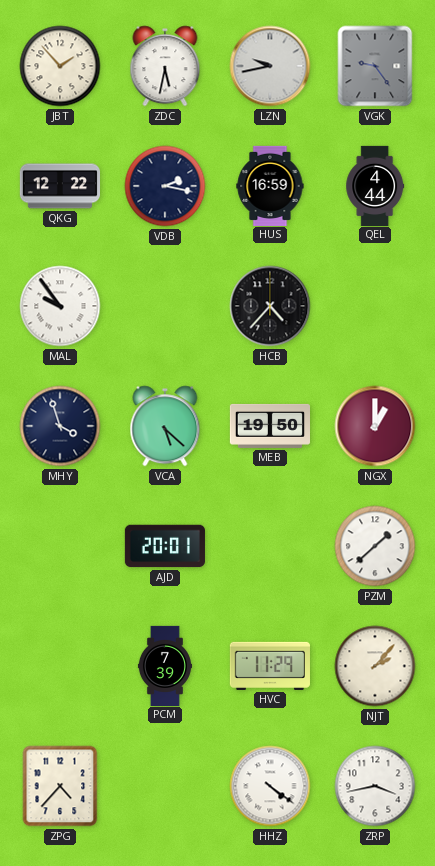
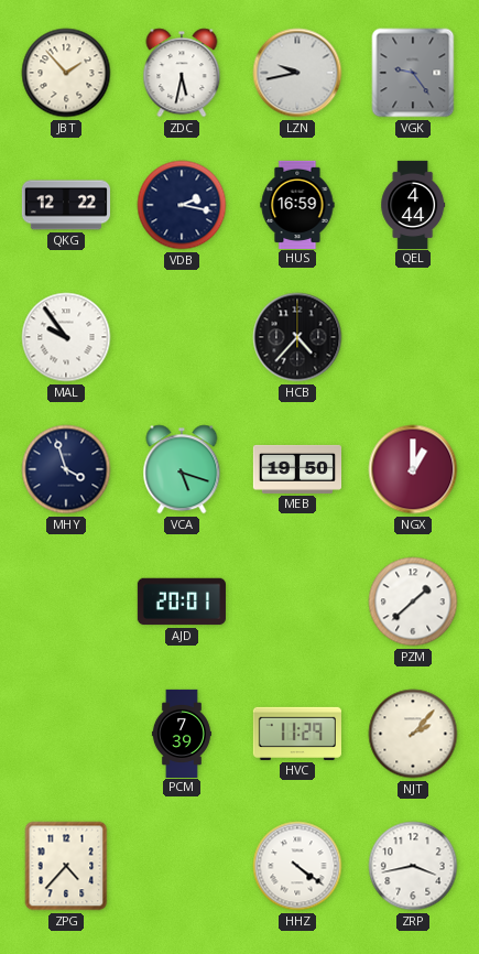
VCA: 5:22 -> 5:18 (182, 469)
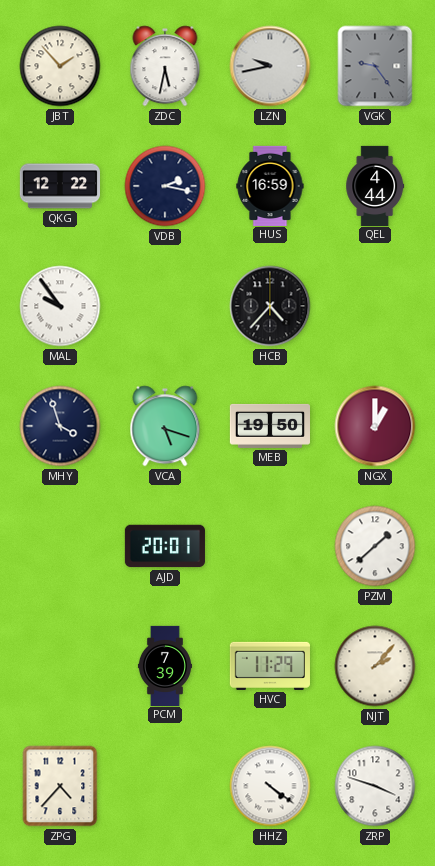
ZRP: 3:43 -> 3:48 (375, 786)
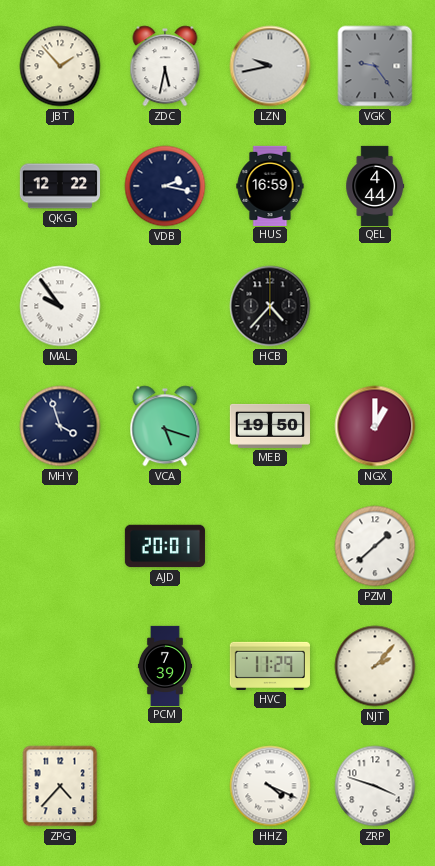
HHZ: 4:21 -> 4:19 (270, 786)
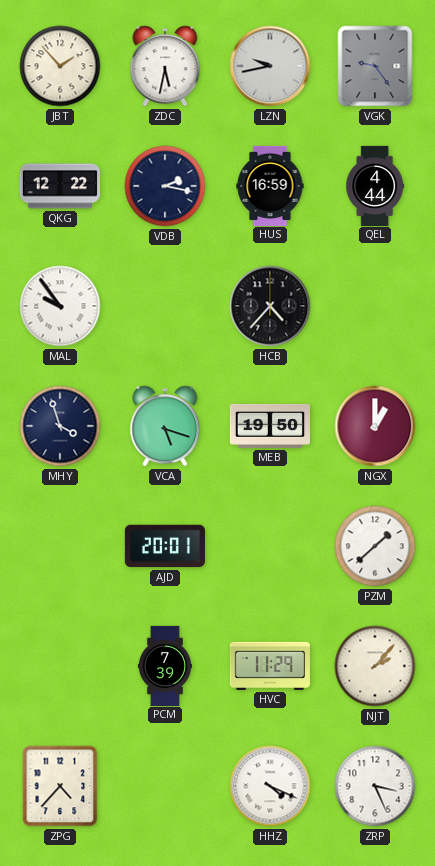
ZRP: 3:48 -> 3:26 (375, 786)
